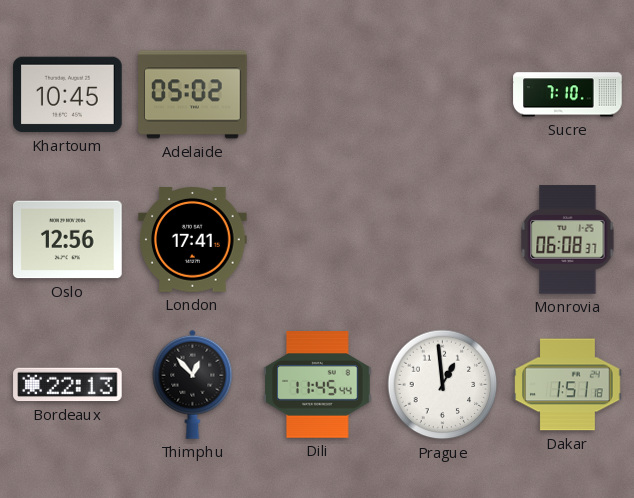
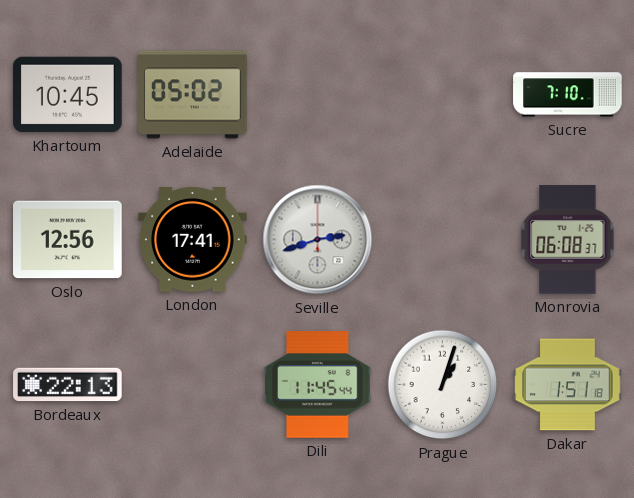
Seville: none -> 2:42 (318, 240)
Thimphu: 12:53 -> none (193, 384)
Prague: 12:59 -> 1:03 (443, 385)
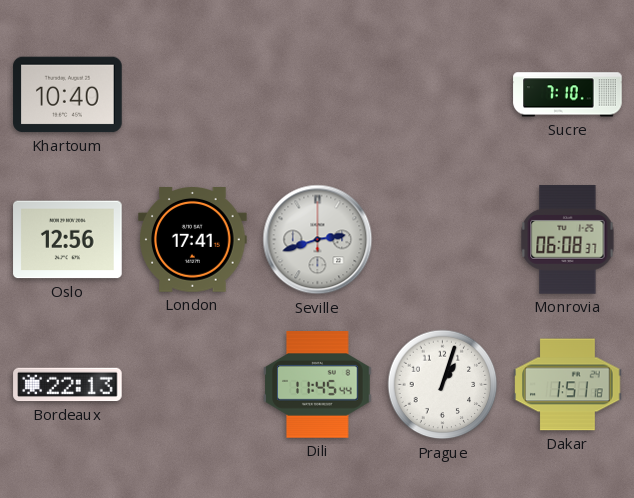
Khartoum: 10:45 -> 10:40 (68, 95)
Adelaide: 05:02 -> none (193, 95)
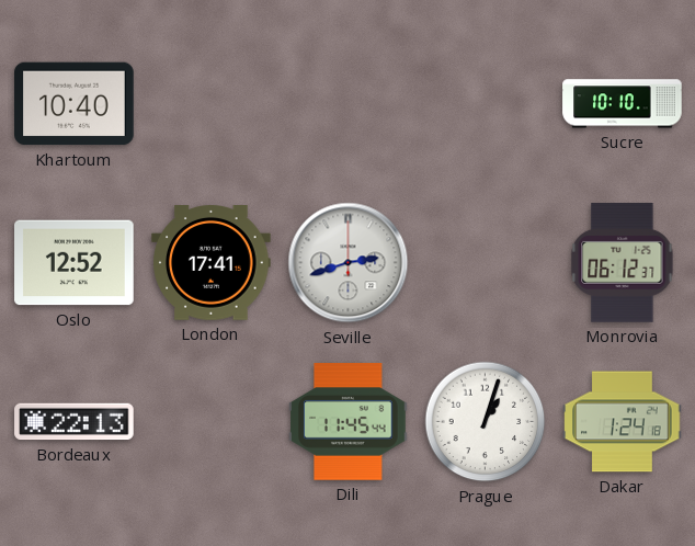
Sucre: 7:10 -> 10:10 (623, 104)
Oslo: 12:56 -> 12:52 (75, 263)
Monrovia: 06:08 -> 06:12 (623, 263)
Dakar: 1:51 -> 1:24 (623, 422)
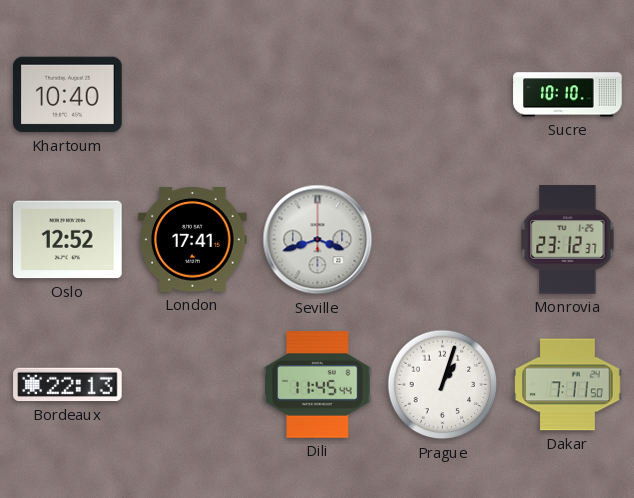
Seville: 2:42 -> 3:42 (318, 240)
Monrovia: 06:12 -> 23:12 (568, 240)
Dakar: 1:24 -> 7:11 (568, 385)
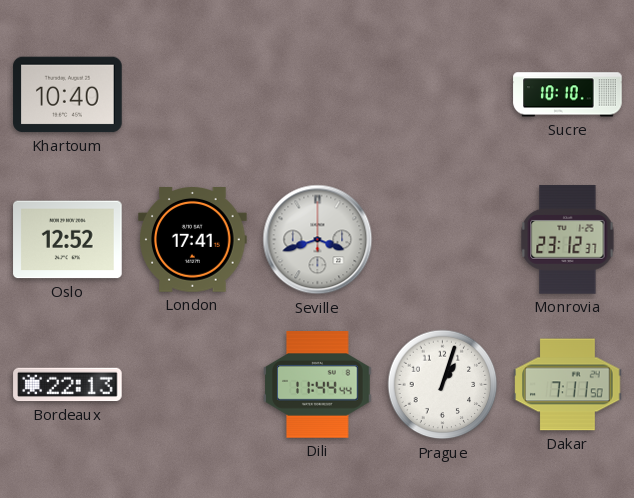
Dili: 11:45 -> 11:44 (318, 385)
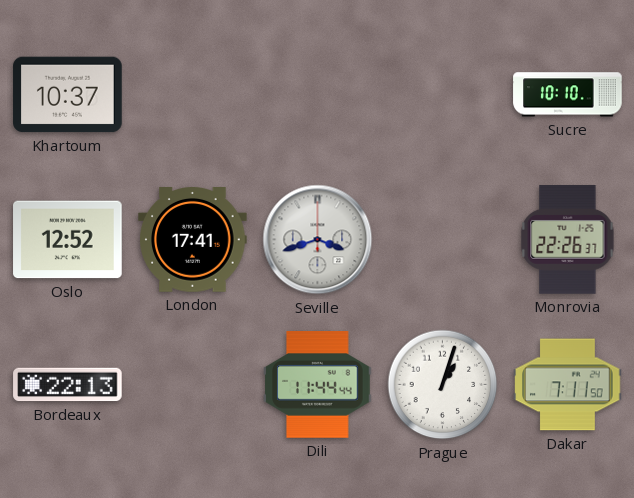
Khartoum: 10:40 -> 10:37 (68, 95)
Monrovia: 23:12 -> 22:26 (568, 240)
